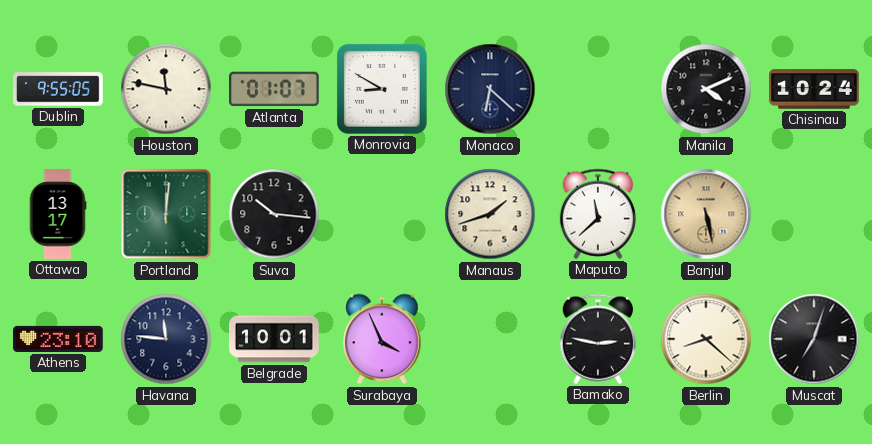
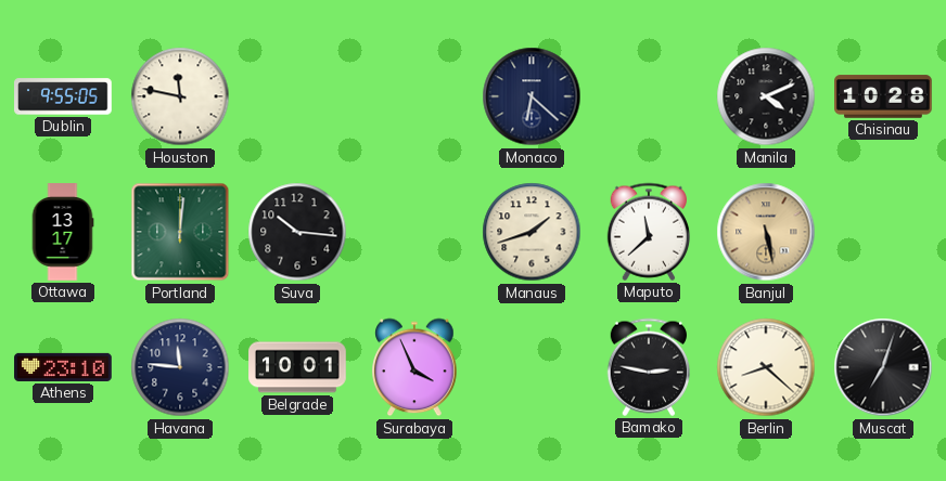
Atlanta: 01:07 -> none (275, 89)
Monrovia: 8:50 -> none (382, 89)
Chisinau: 10:24 -> 10:28 (883, 96)
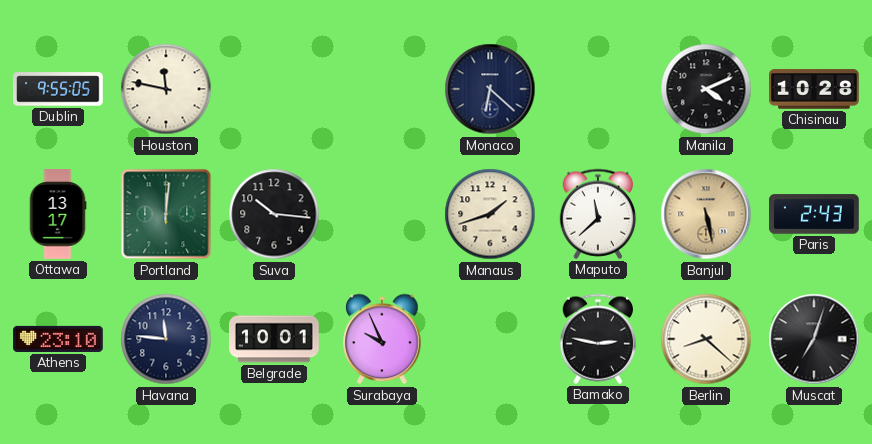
Paris: none -> 2:43 (814, 214)
Surabaya: 3:56 -> 9:56 (382, 339)
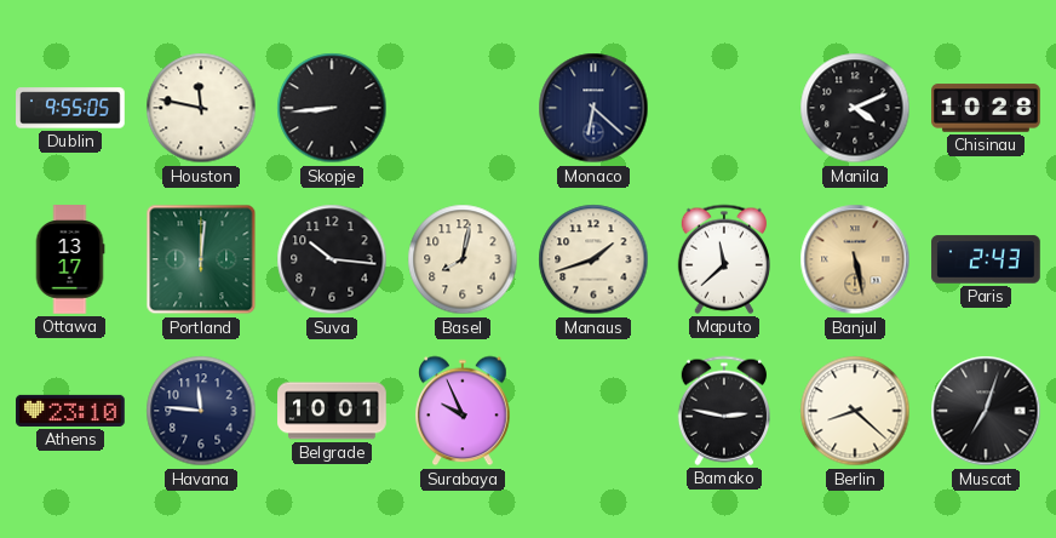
Skopje: none -> 8:44 (332, 108)
Basel: none -> 8:02 (463, 259)
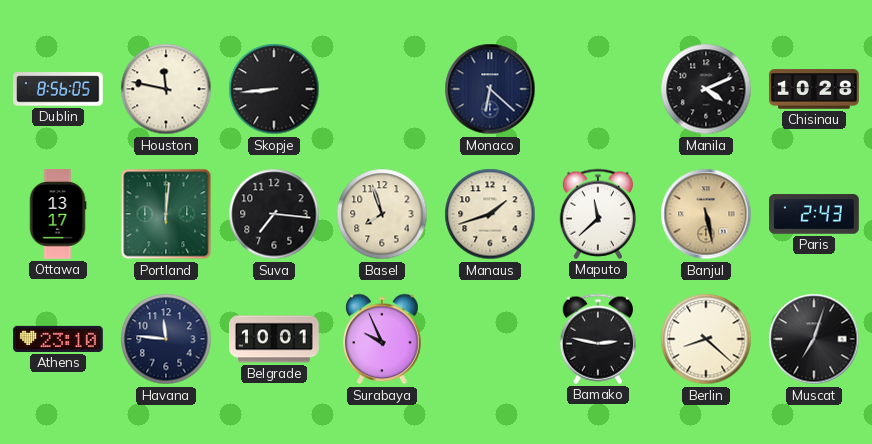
Dublin: 9:55 -> 8:56 (59, 89)
Suva: 10:16 -> 7:16 (274, 214)
Basel: 8:02 -> 7:57 (382, 214)
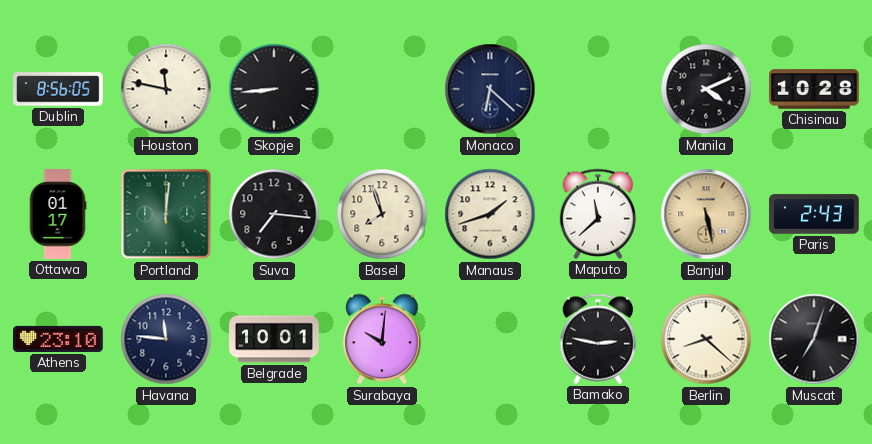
Ottawa: 13:17 -> 01:17 (58, 214)
Surabaya: 9:56 -> 10:01 (382, 339)
